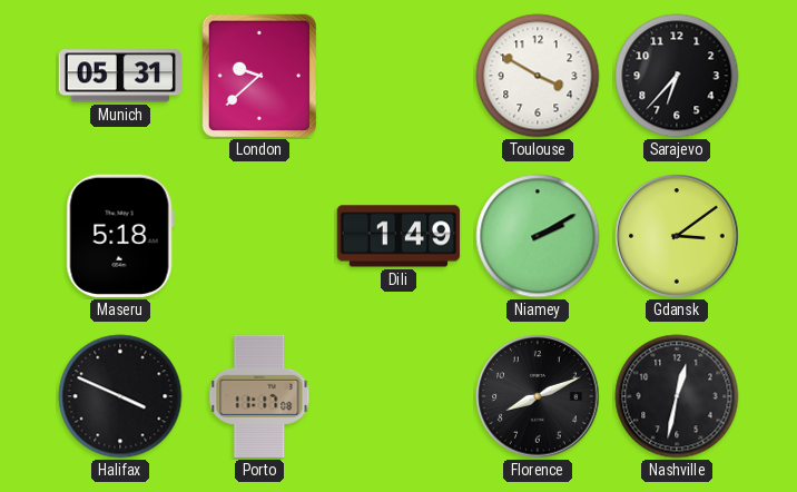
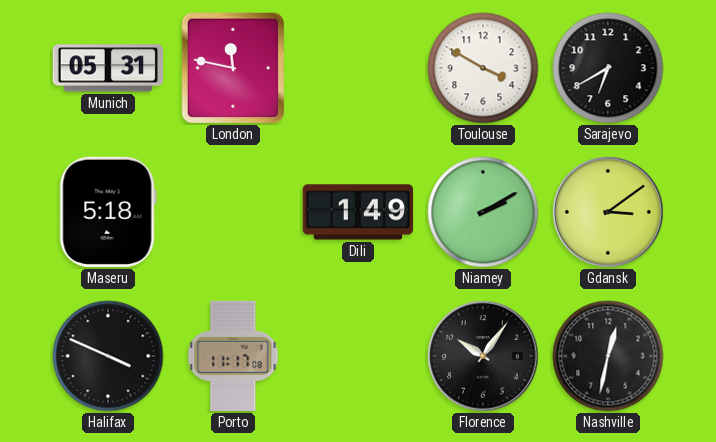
London: 9:38 -> 11:47 (232, 68)
Sarajevo: 6:37 -> 6:40 (608, 68)
Florence: 8:11 -> 10:06 (483, 356)
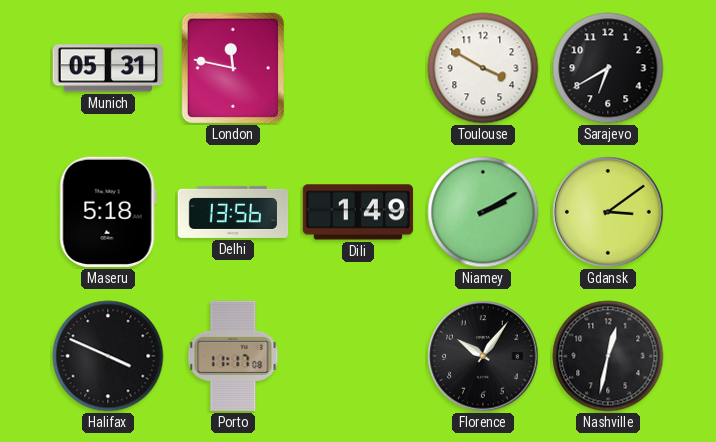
Delhi: none -> 13:56 (233, 212)
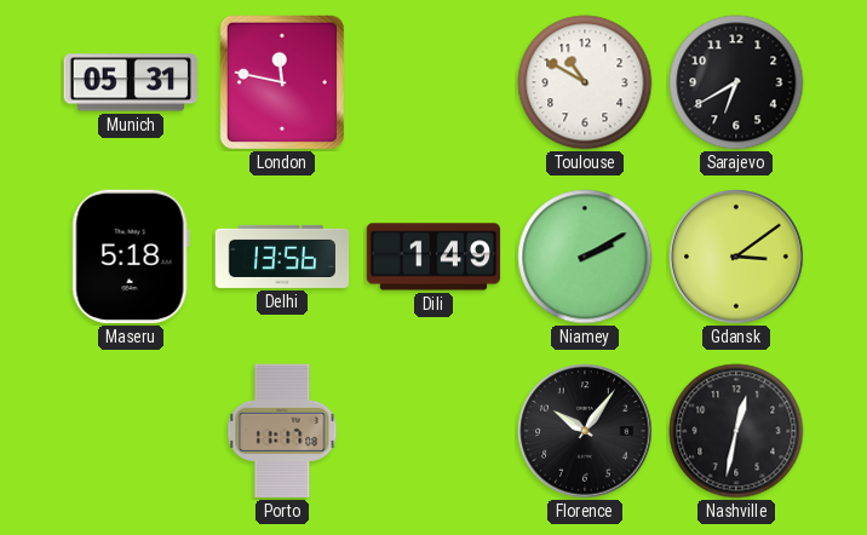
Toulouse: 3:50 -> 10:50 (585, 82)
Halifax: 3:49 -> none (108, 356)
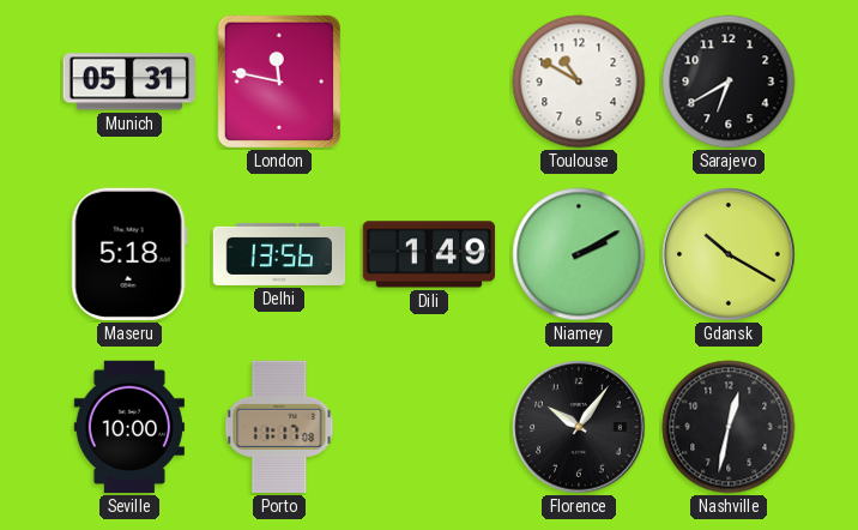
Gdansk: 3:09 -> 10:20 (729, 254)
Seville: none -> 10:00 (129, 427)
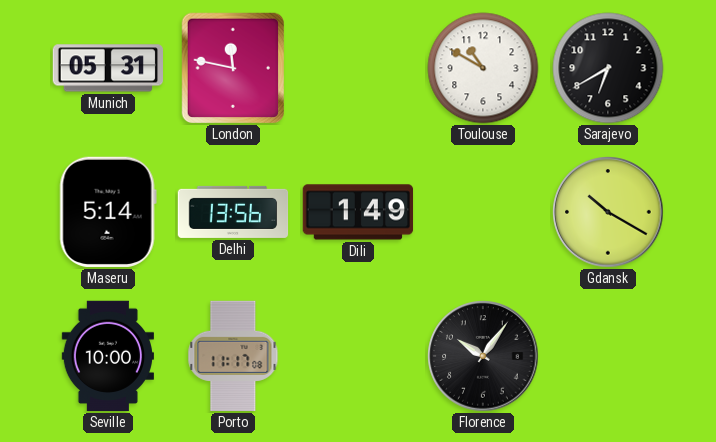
Maseru: 5:18 -> 5:14 (108, 212)
Niamey: 2:10 -> none (579, 254)
Nashville: 12:32 -> none (729, 427)
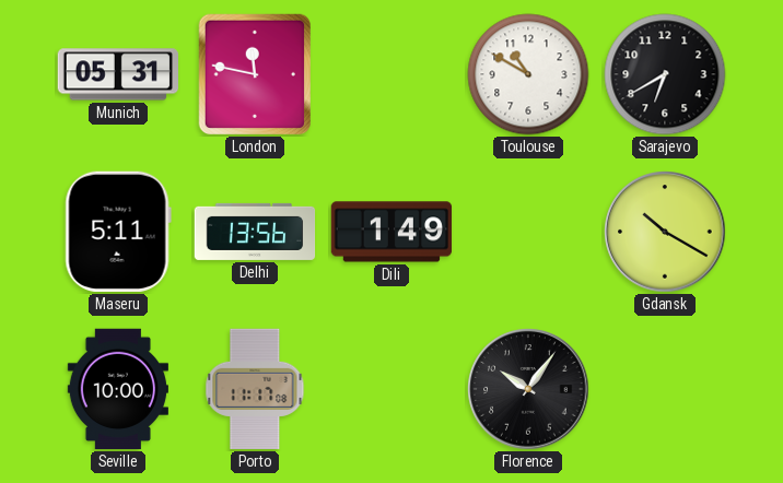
Maseru: 5:14 -> 5:11 (118, 232)
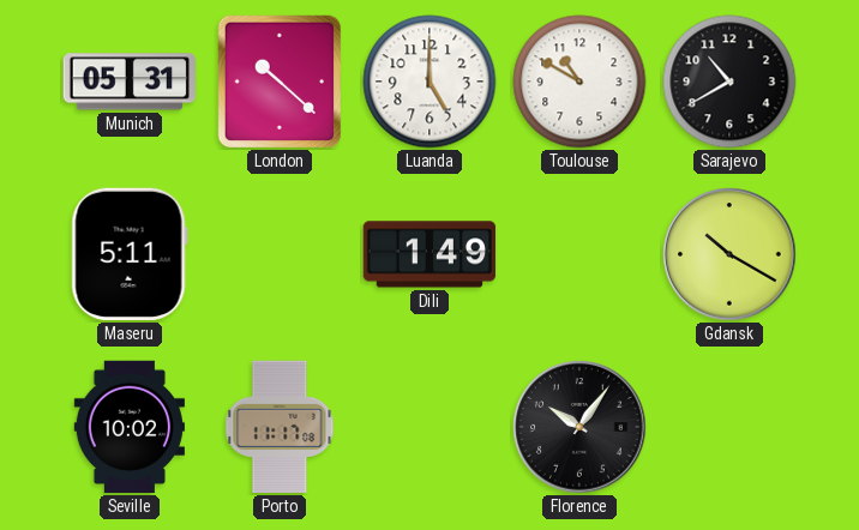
London: 11:47 -> 10:22 (278, 82)
Luanda: none -> 5:00 (429, 82)
Sarajevo: 6:40 -> 10:40 (729, 82)
Delhi: 13:56 -> none (255, 232)
Seville: 10:00 -> 10:02 (130, 427)
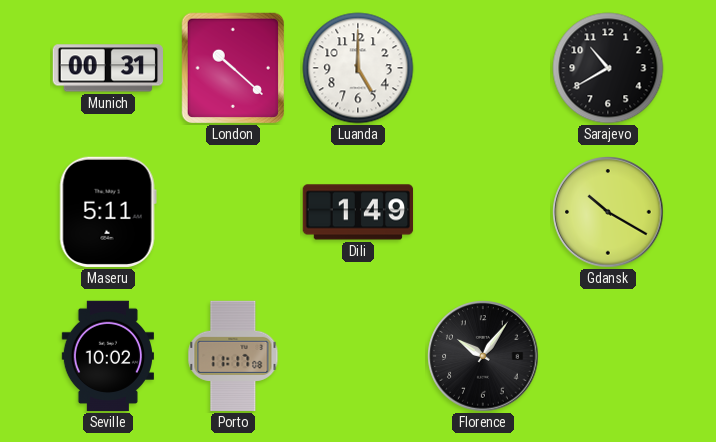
Munich: 05:31 -> 00:31 (107, 68)
Toulouse: 10:50 -> none (579, 82)
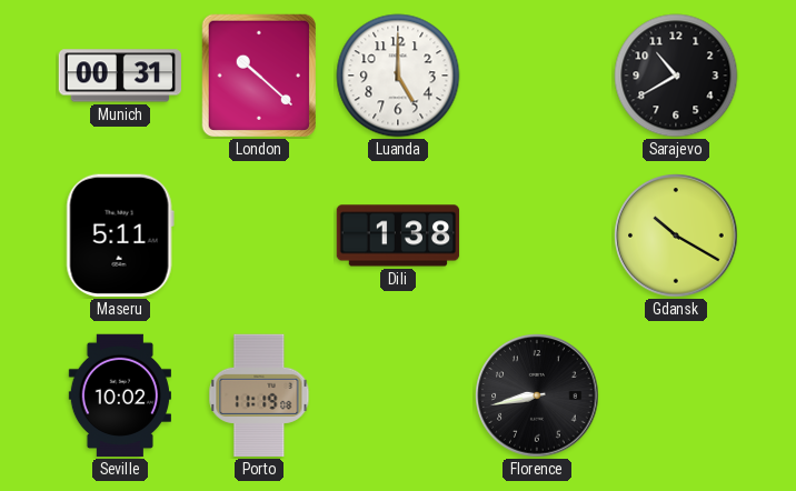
Dili: 1:49 -> 1:38 (398, 236)
Porto: 11:17 -> 11:19 (259, 395)
Florence: 10:06 -> 8:43 (537, 395)
